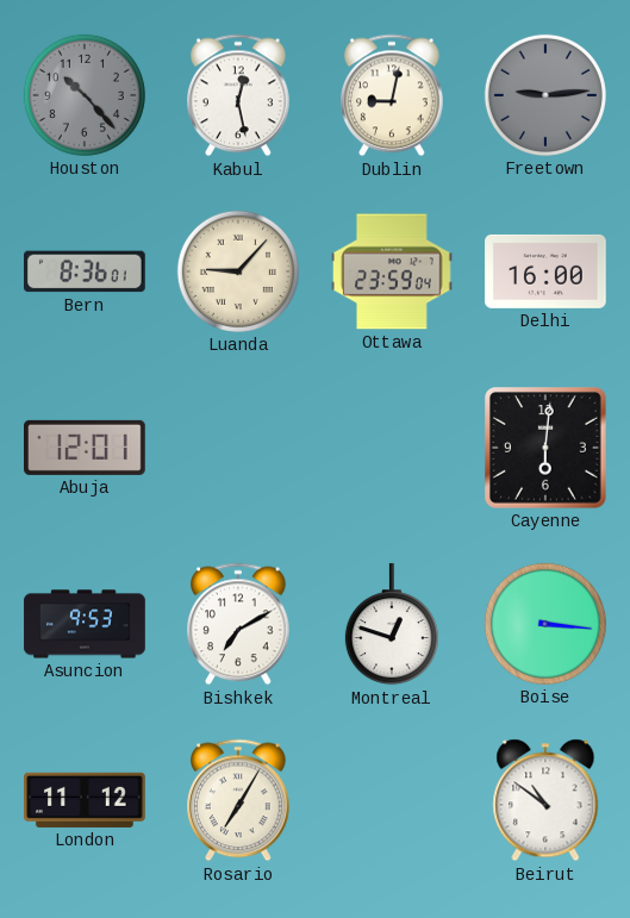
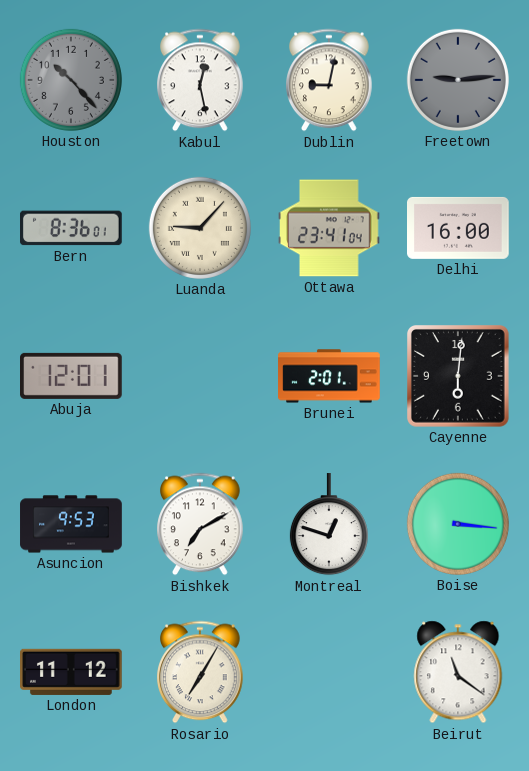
Ottawa: 23:59 -> 23:41 (330, 228)
Brunei: none -> 2:01 (329, 376)
Beirut: 10:51 -> 11:21 (458, 672)
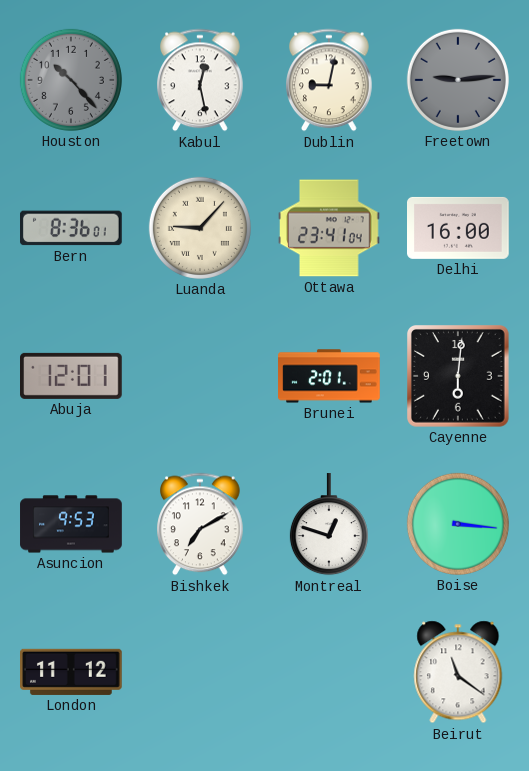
Rosario: 7:05 -> none (201, 672)
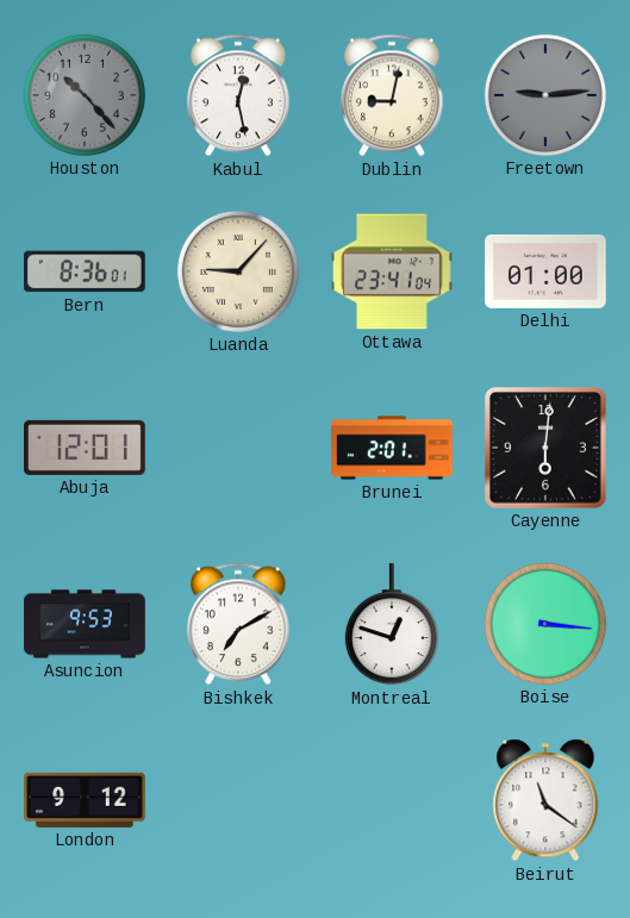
Delhi: 16:00 -> 01:00 (547, 271)
London: 11:12 -> 9:12 (86, 800)
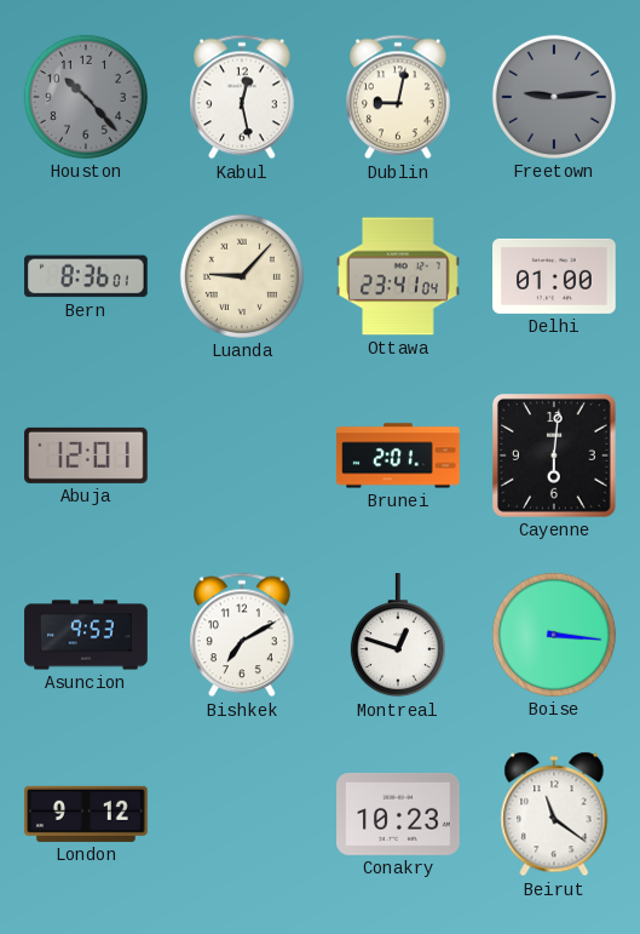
Conakry: none -> 10:23 (398, 814)
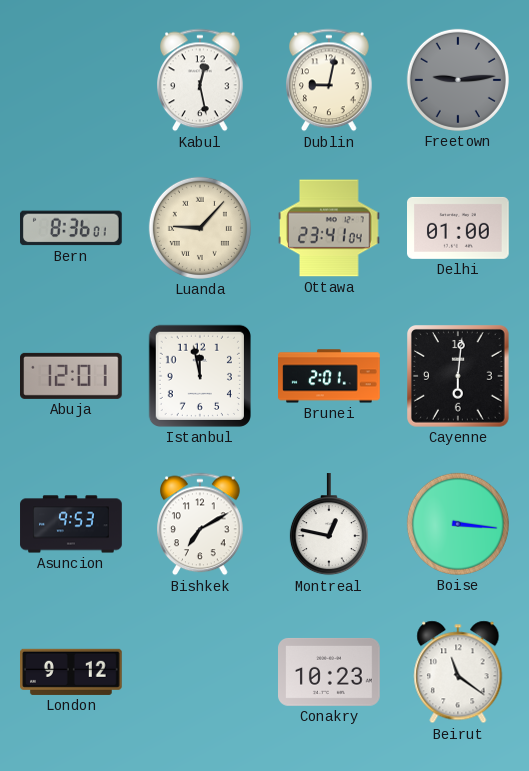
Houston: 10:23 -> none (86, 97)
Istanbul: none -> 11:58 (200, 376)
Montreal: 12:48 -> 12:47 (329, 525)
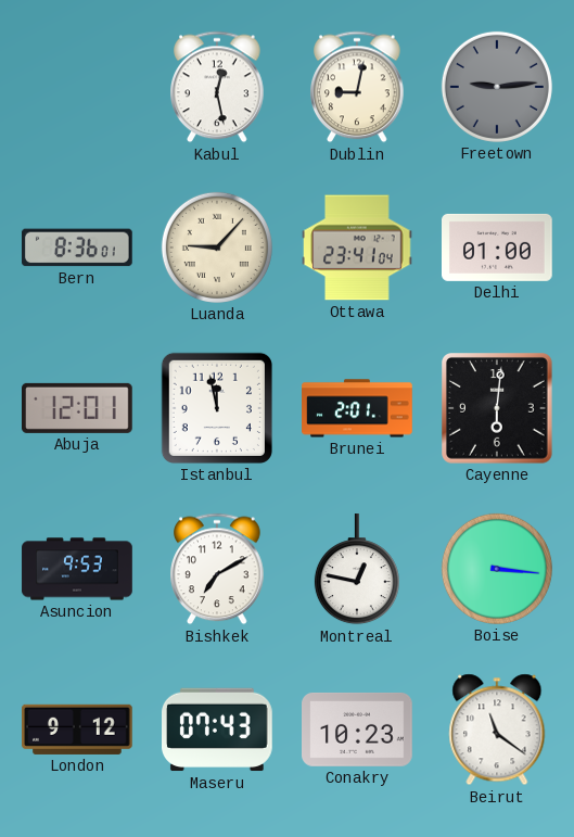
Maseru: none -> 07:43 (218, 730)
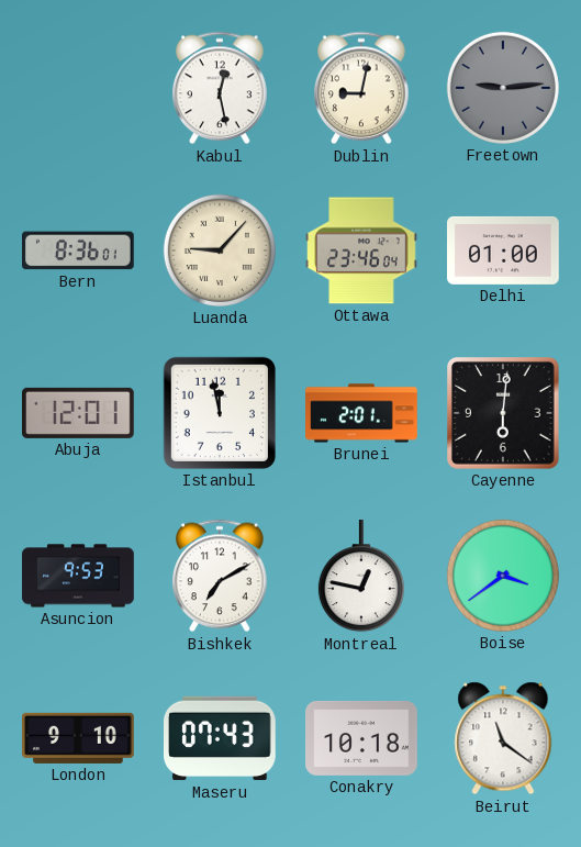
Ottawa: 23:41 -> 23:46 (362, 250)
Boise: 3:16 -> 3:39 (503, 576)
London: 9:12 -> 9:10 (79, 738)
Conakry: 10:23 -> 10:18 (361, 738)
